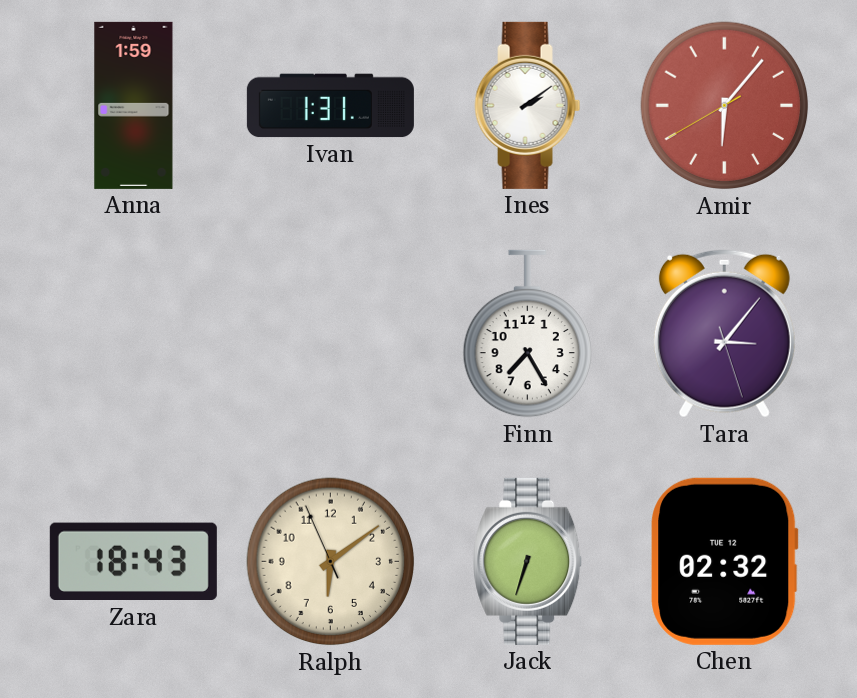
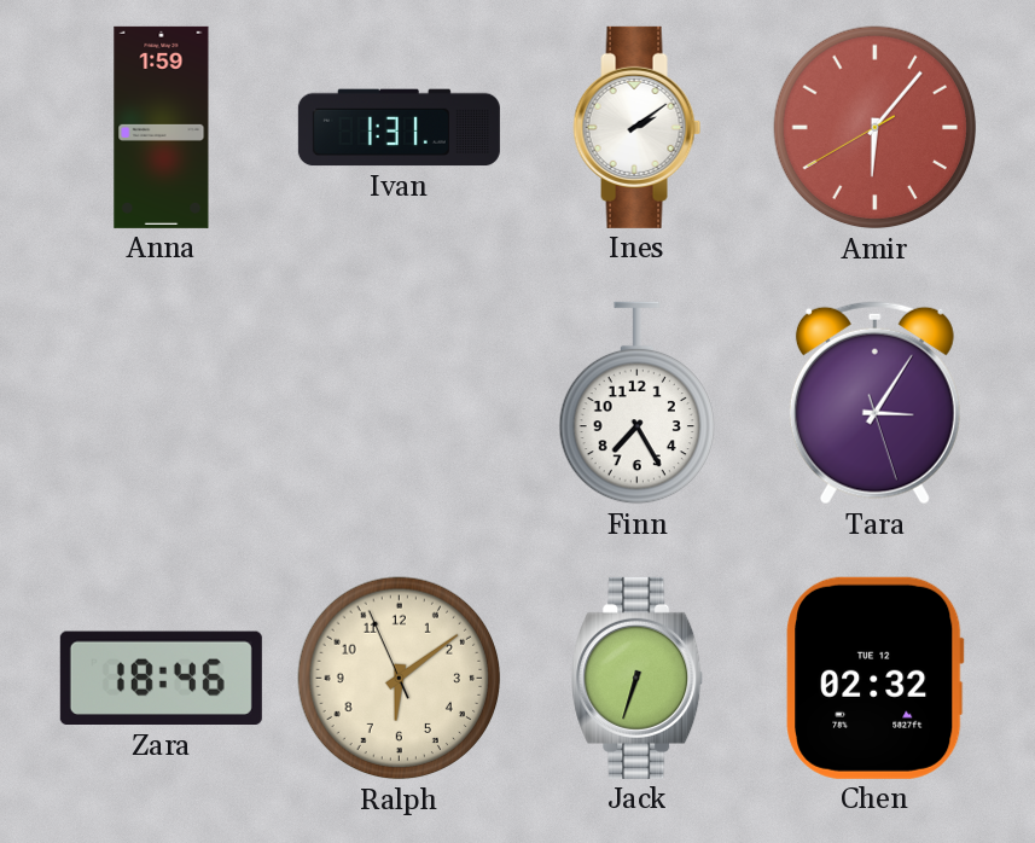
Tara: 3:06 -> 3:05 (874, 403)
Zara: 18:43 -> 18:46 (161, 679)
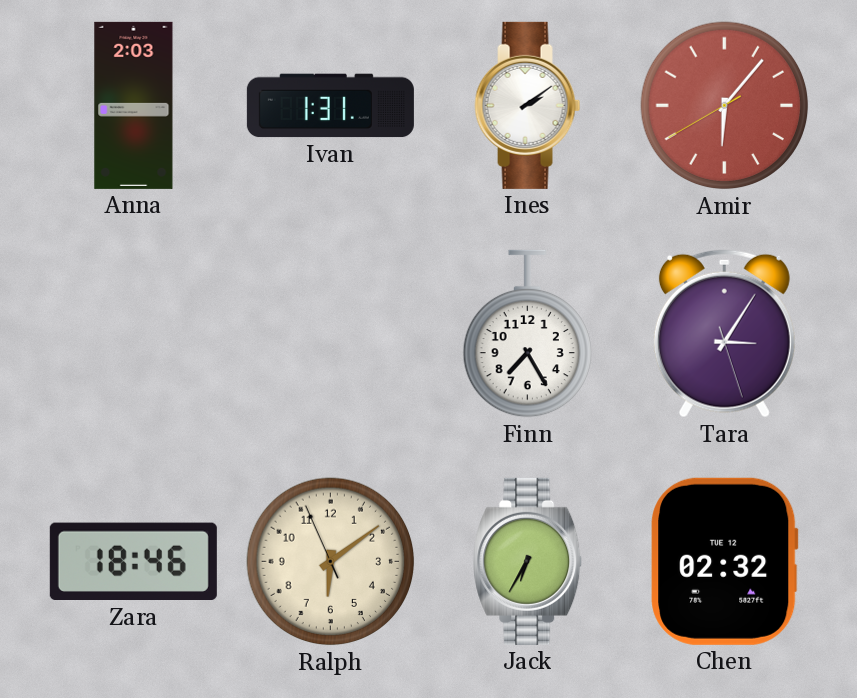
Anna: 1:59 -> 2:03 (134, 105)
Jack: 6:33 -> 6:35 (528, 561)
